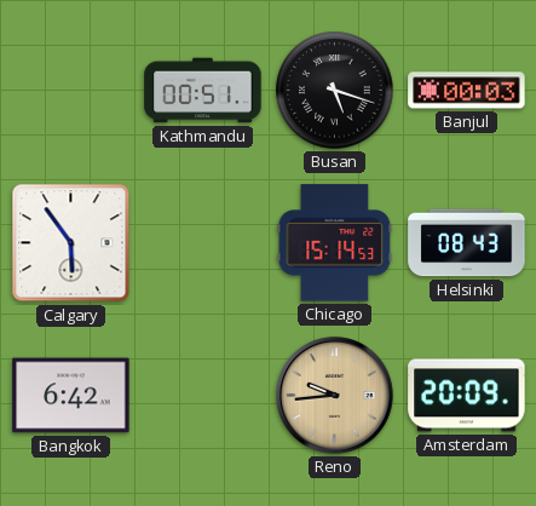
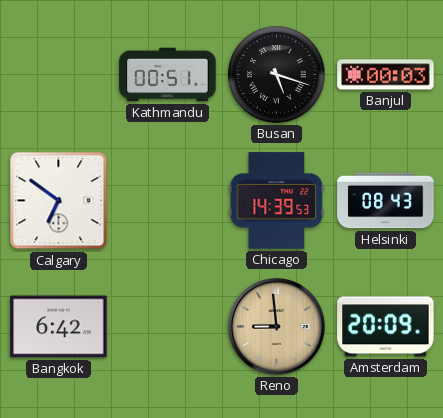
Calgary: 5:54 -> 6:51 (59, 201)
Chicago: 15:14 -> 14:39 (277, 201)
Reno: 9:44 -> 8:59 (277, 327)
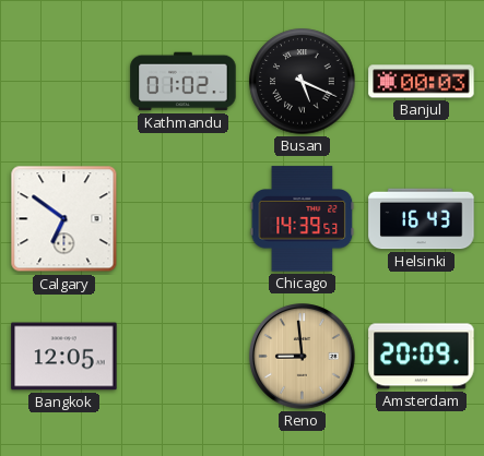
Kathmandu: 00:51 -> 01:02 (184, 82)
Busan: 5:18 -> 5:19 (303, 82)
Helsinki: 08:43 -> 16:43 (422, 219)
Bangkok: 6:42 -> 12:05 (64, 357)
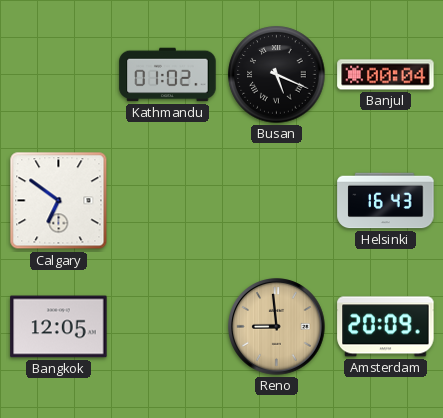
Banjul: 00:03 -> 00:04 (386, 75)
Chicago: 14:39 -> none (303, 219)
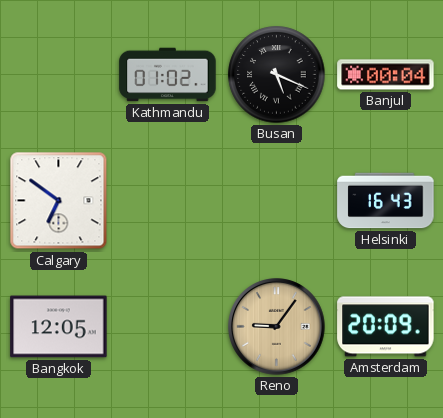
Reno: 8:59 -> 9:06 (277, 327)
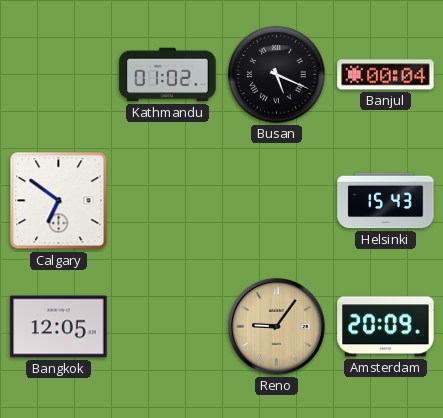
Helsinki: 16:43 -> 15:43 (386, 201)
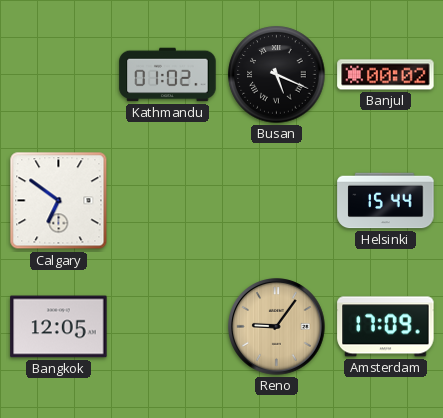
Banjul: 00:04 -> 00:02 (386, 75)
Helsinki: 15:43 -> 15:44 (386, 201)
Amsterdam: 20:09 -> 17:09 (386, 327)
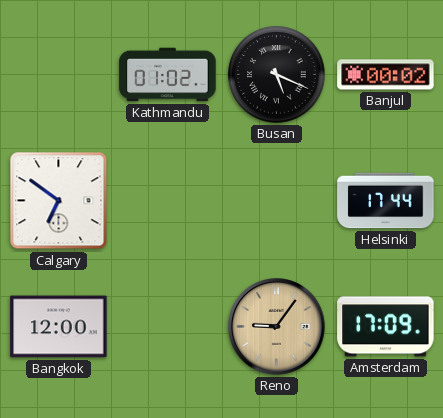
Helsinki: 15:44 -> 17:44 (386, 201)
Bangkok: 12:05 -> 12:00 (59, 327)
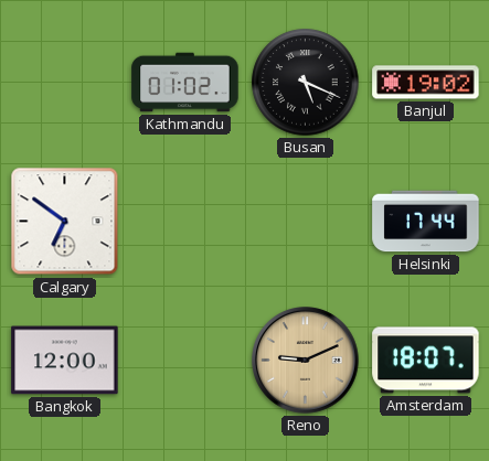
Banjul: 00:02 -> 19:02 (426, 83)
Reno: 9:06 -> 9:11 (306, 361)
Amsterdam: 17:09 -> 18:07 (426, 361)
